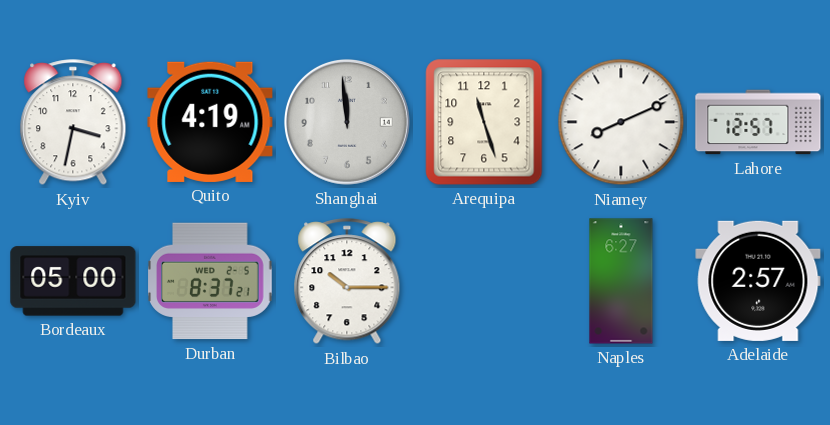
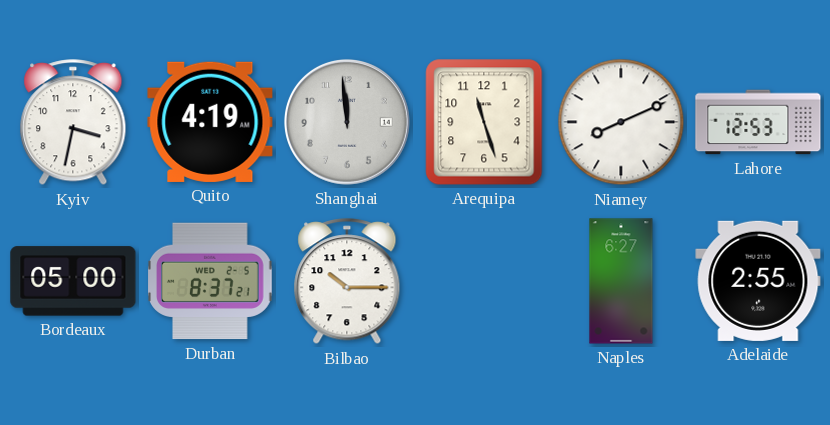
Lahore: 12:57 -> 12:53 (758, 122)
Adelaide: 2:57 -> 2:55 (758, 281)
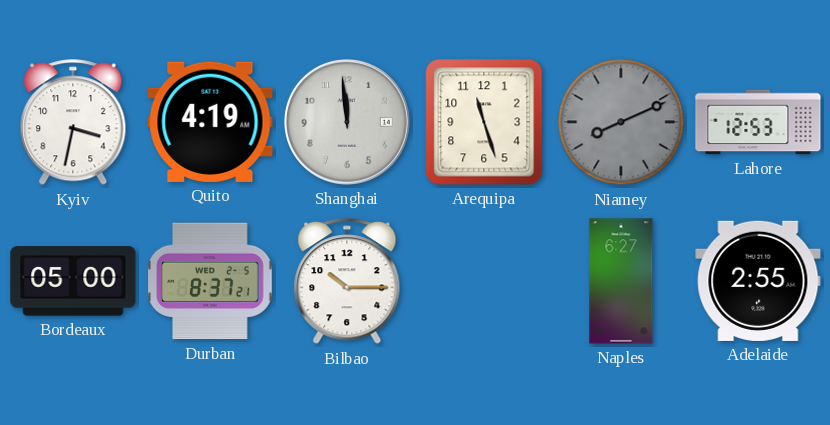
Niamey dial: white -> grey (621, 122)
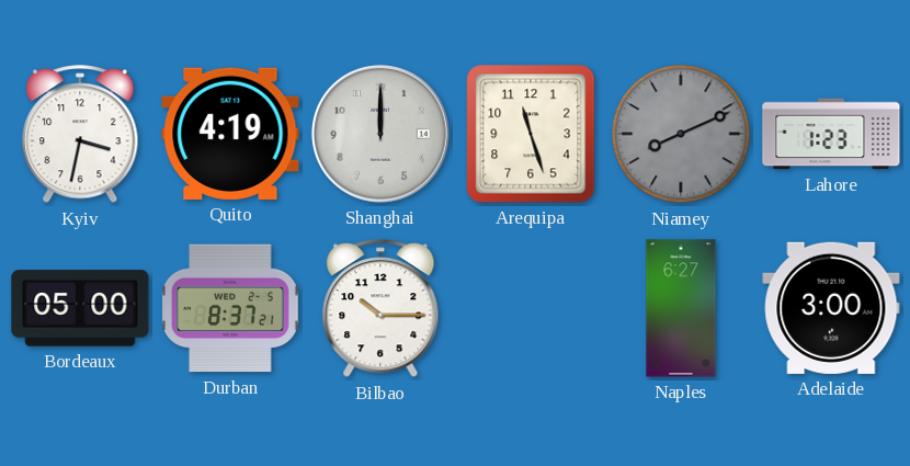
Shanghai: 11:59 -> 12:00 (380, 134)
Lahore: 12:53 -> 1:23 (831, 134)
Adelaide: 2:55 -> 3:00 (831, 308)
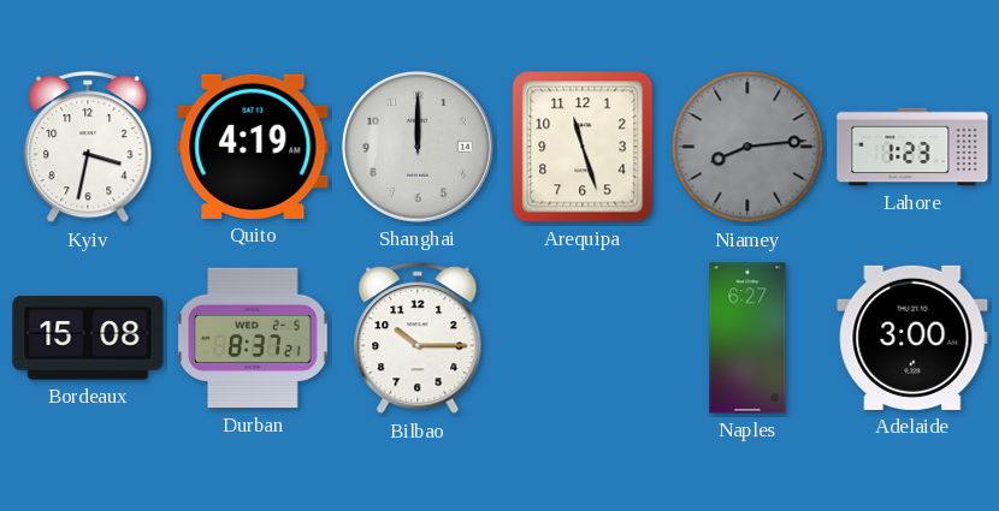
Niamey: 8:11 -> 8:14 (747, 147)
Bordeaux: 05:00 -> 15:08 (88, 338)
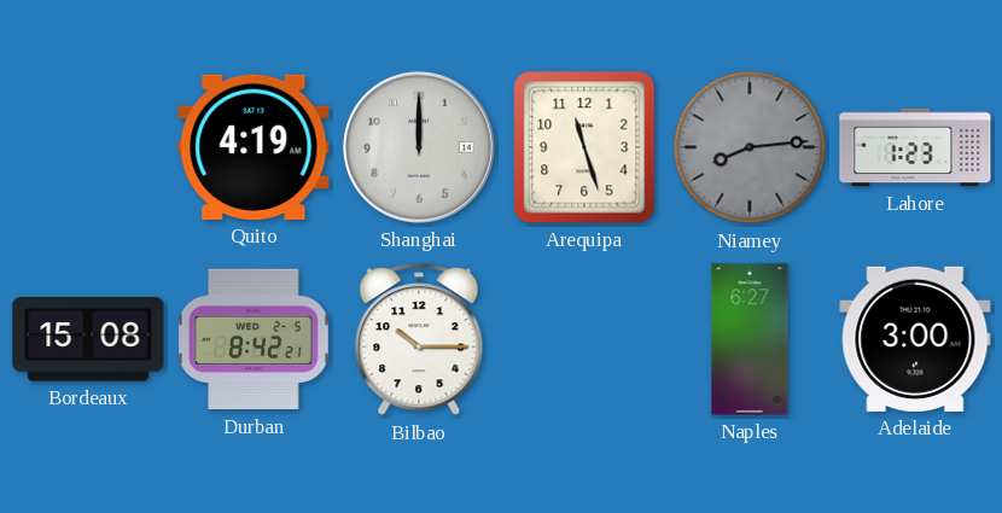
Kyiv: 3:32 -> none (88, 148)
Durban: 8:37 -> 8:42 (254, 339)
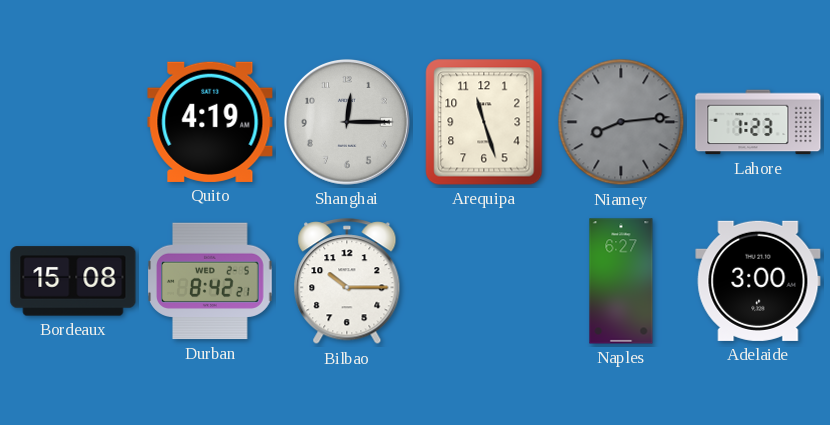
Shanghai: 12:00 -> 12:15 (347, 122)
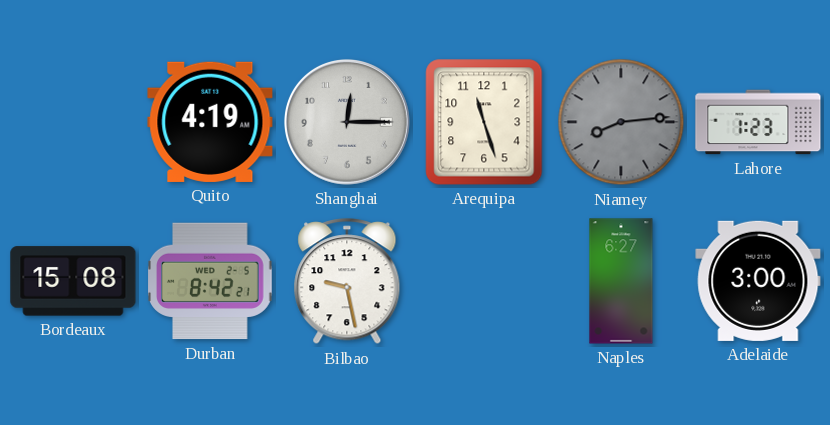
Bilbao: 10:15 -> 9:28 (347, 282)
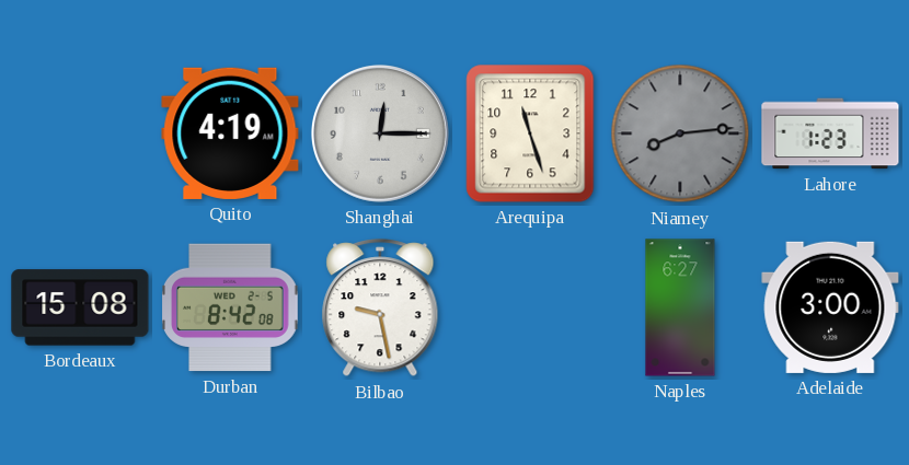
Durban: 8:42:21 -> 8:42:08 (230, 307)
